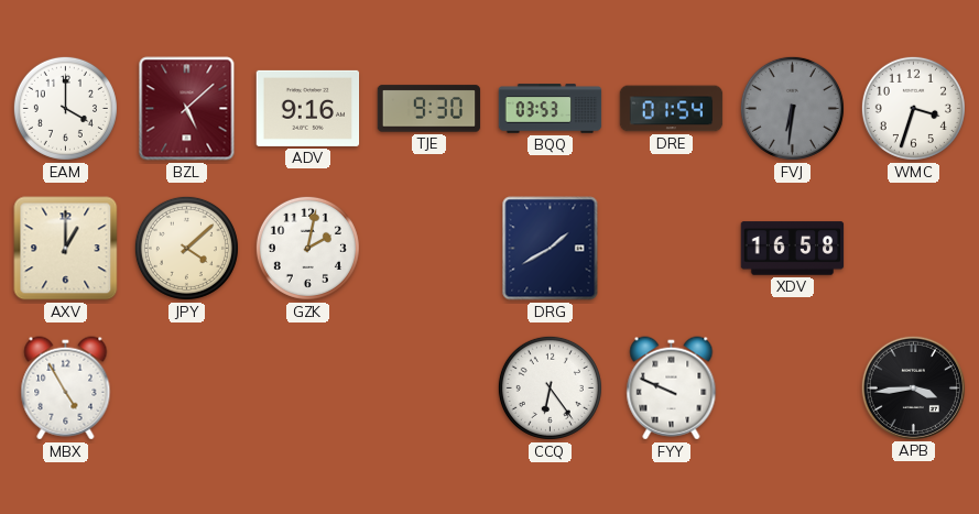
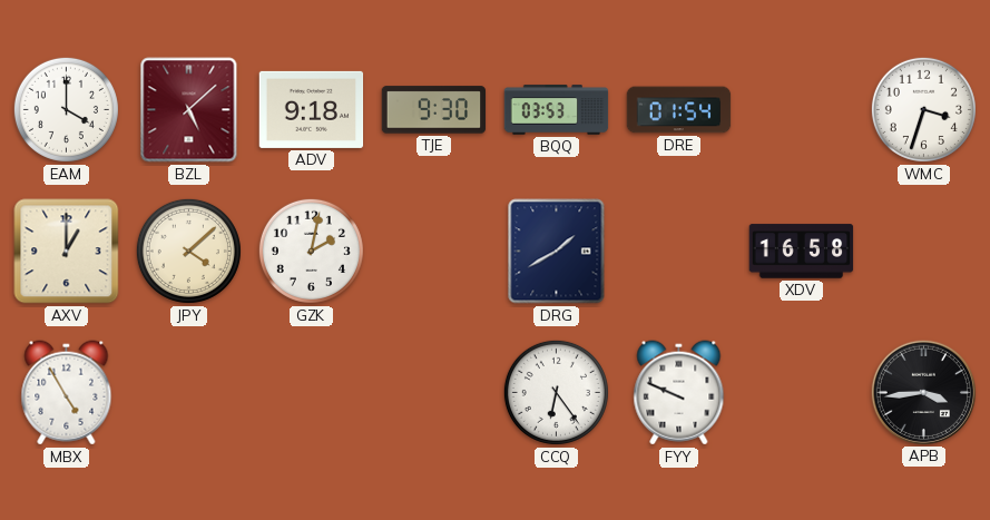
ADV: 9:16 -> 9:18 (312, 109)
FVJ: 6:31 -> none (792, 108)
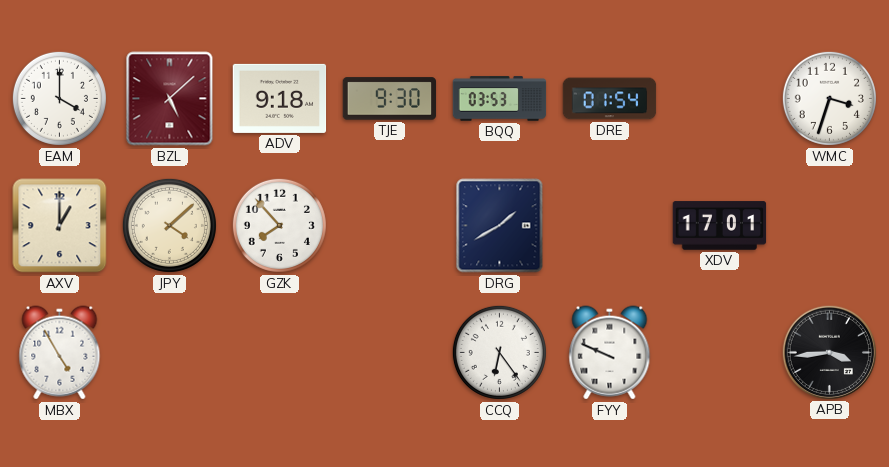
GZK: 2:02 -> 7:53 (279, 225)
XDV: 16:58 -> 17:01 (720, 226)
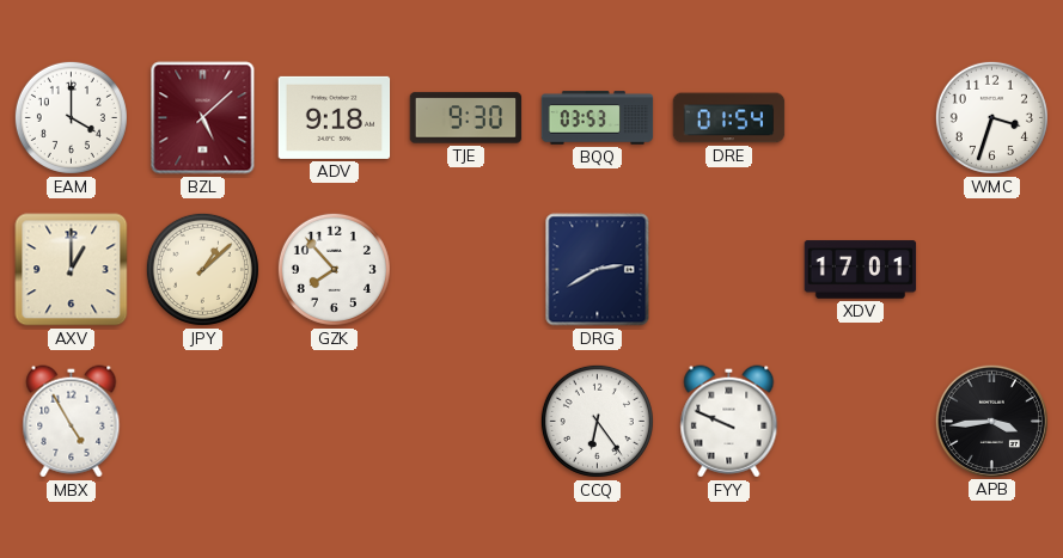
JPY: 4:08 -> 1:08 (202, 269)
DRG: 1:40 -> 2:40 (598, 270)
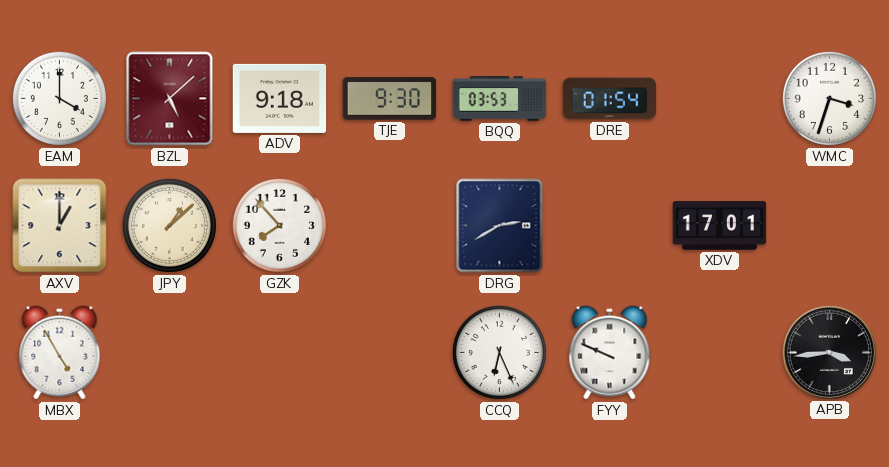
CCQ: 6:24 -> 6:26 (499, 352)
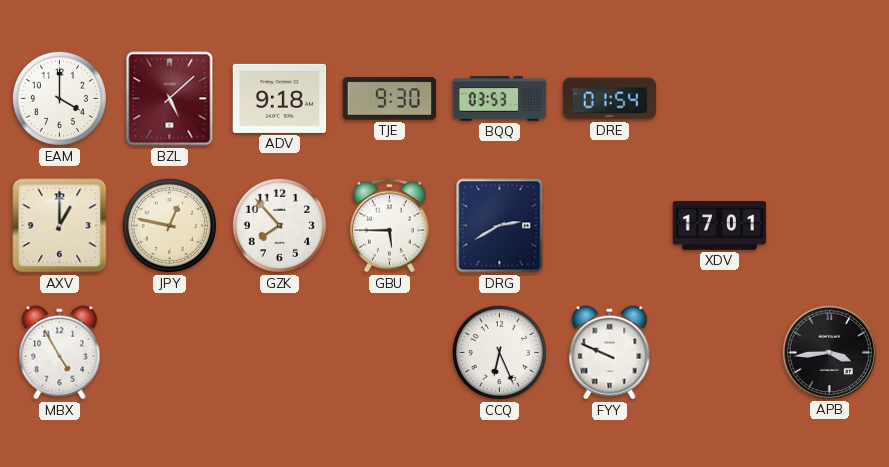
WMC: 3:33 -> none (829, 98)
JPY: 1:08 -> 12:47 (169, 225)
GBU: none -> 5:45 (389, 226)
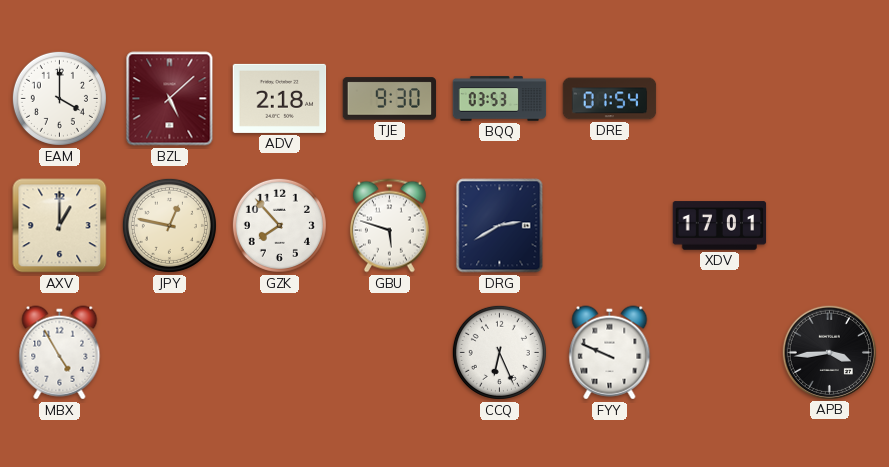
ADV: 9:18 -> 2:18 (280, 98)
GBU: 5:45 -> 5:48 (389, 226)
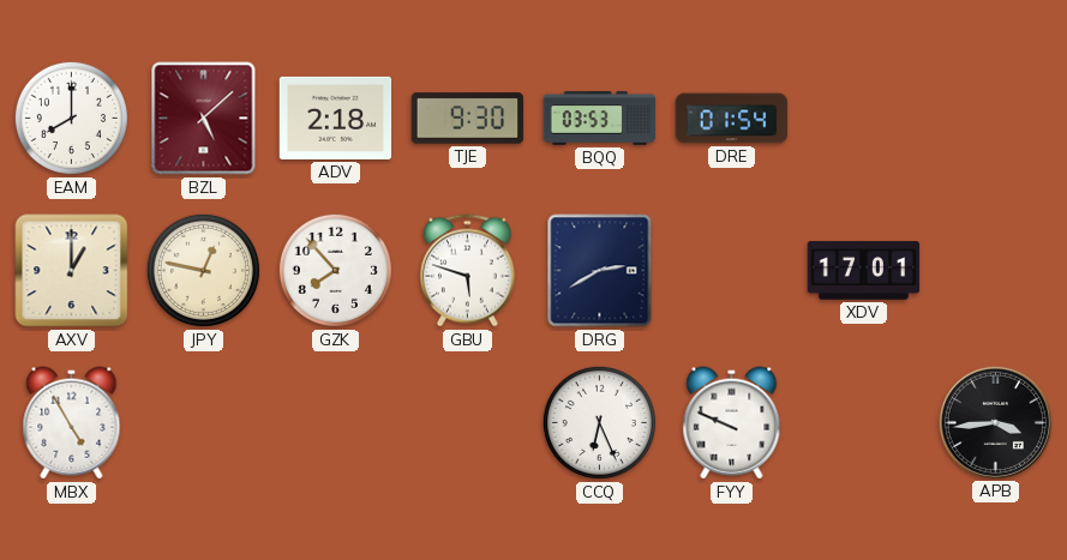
EAM: 4:00 -> 8:00 (71, 118)
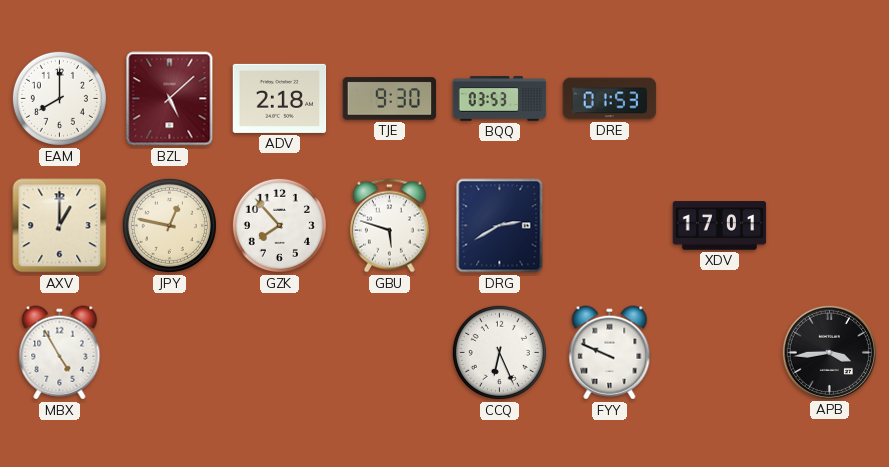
DRE: 01:54 -> 01:53 (610, 99)
